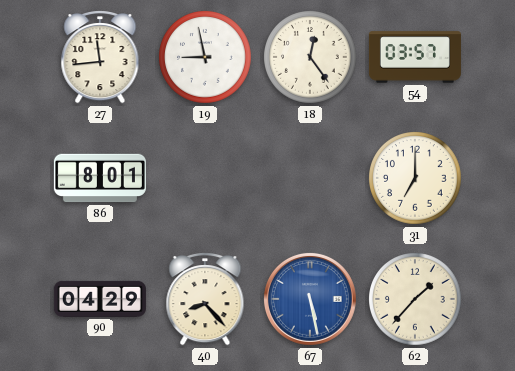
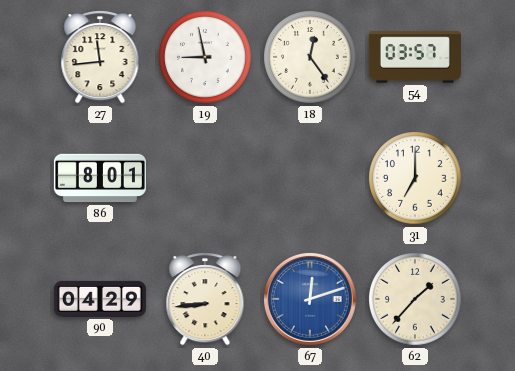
40: 8:23 -> 8:44 (205, 300)
67: 5:28 -> 12:12 (310, 299)
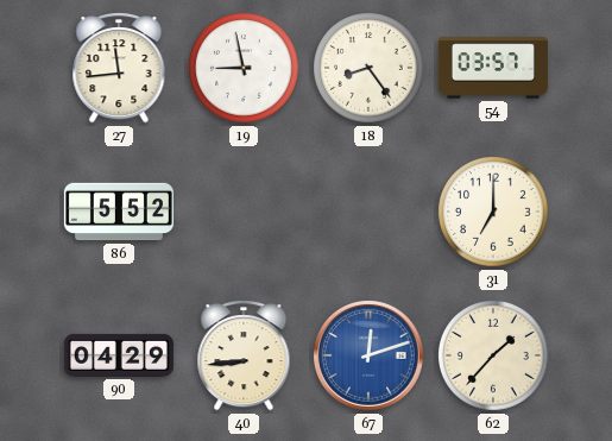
18: 12:24 -> 8:24 (370, 69)
86: 8:01 -> 5:52 (119, 212)
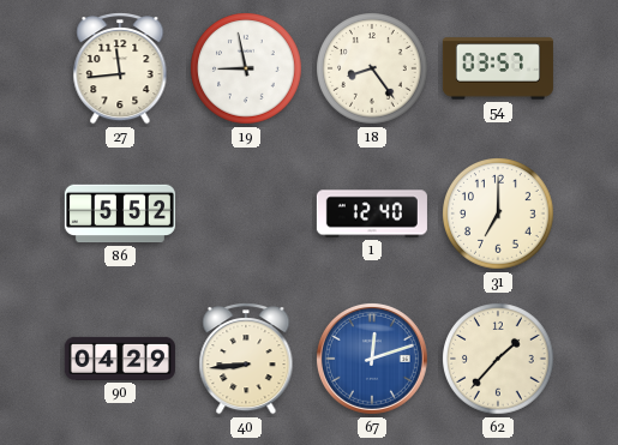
1: none -> 12:40 (372, 214)
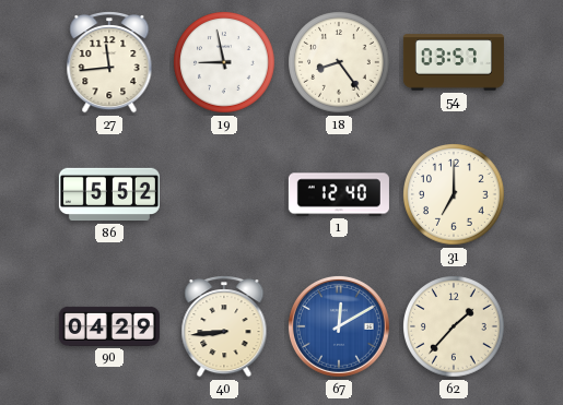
67: 12:12 -> 12:10 (339, 326)
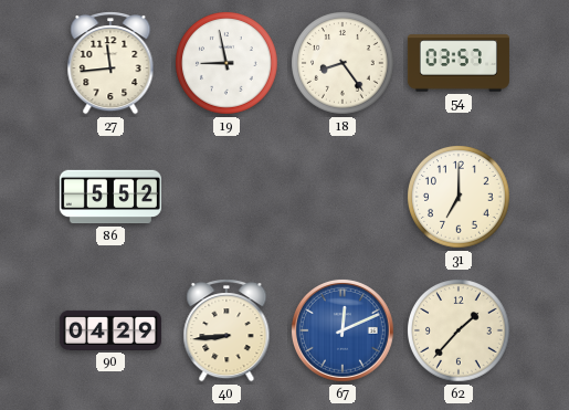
1: 12:40 -> none (339, 194)
67: 12:10 -> 12:11 (343, 330)
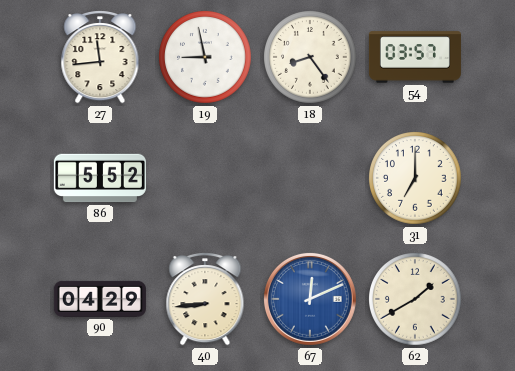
62: 1:37 -> 1:40 (416, 300)
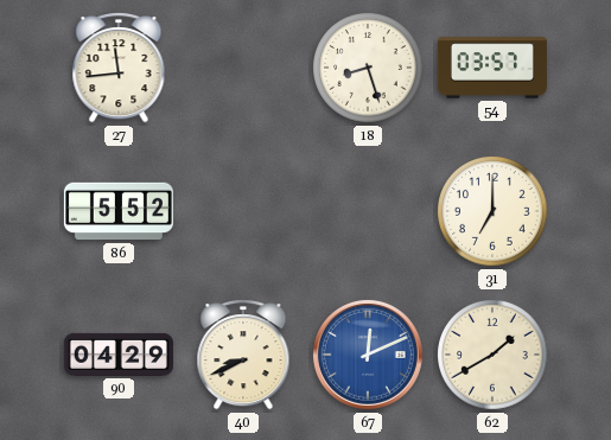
19: 8:58 -> none (206, 58)
18: 8:24 -> 8:27 (369, 69)
40: 8:44 -> 8:41 (243, 356)
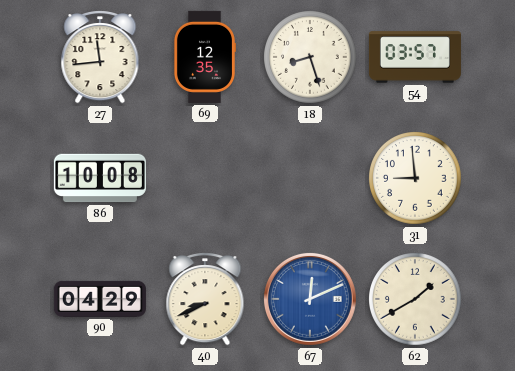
69: none -> 12:35 (204, 57)
86: 5:52 -> 10:08 (100, 178)
31: 7:00 -> 8:59 (416, 179)
